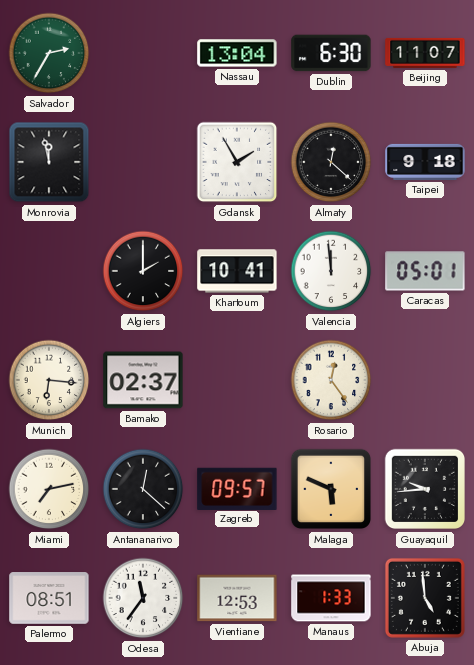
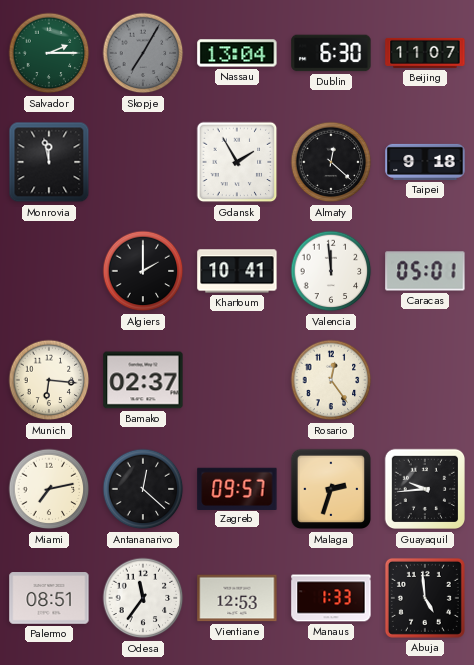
Salvador: 2:35 -> 2:15 (49, 53)
Skopje: none -> 7:05 (143, 53)
Malaga: 5:49 -> 2:33 (331, 489)
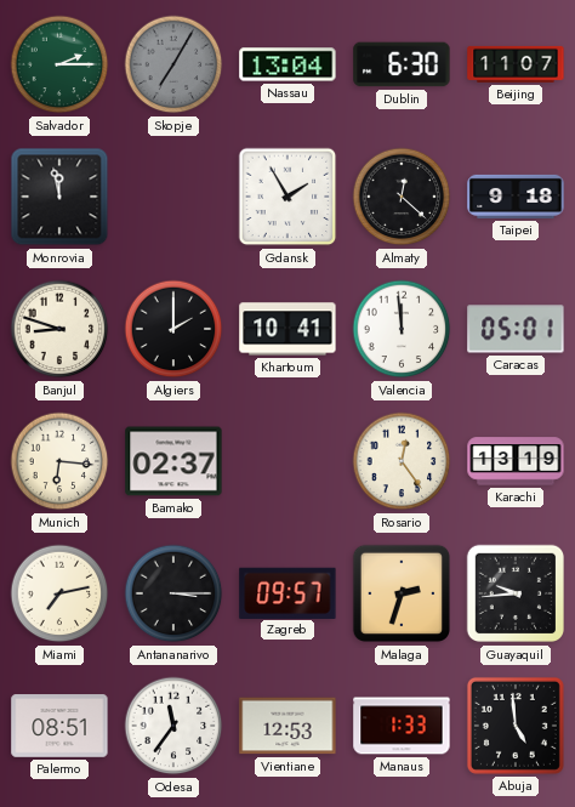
Banjul: none -> 8:48 (59, 329)
Karachi: none -> 13:19 (516, 461)
Antananarivo: 12:22 -> 3:15 (173, 593)
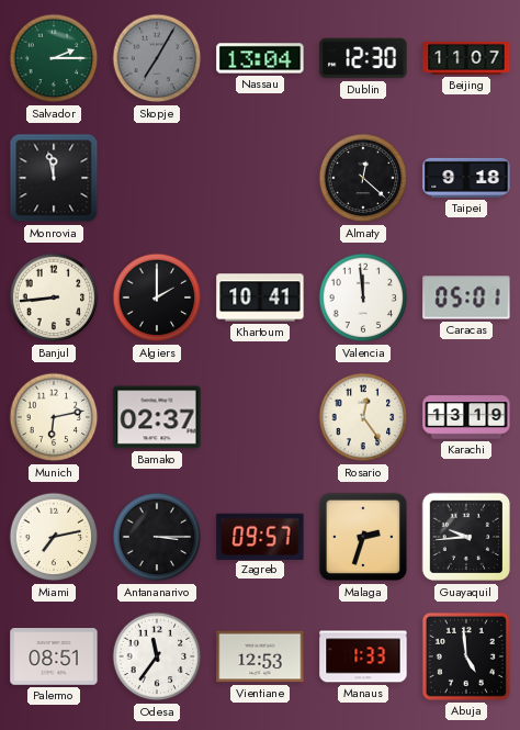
Dublin: 6:30 -> 12:30 (363, 58)
Gdansk: 1:55 -> none (287, 197)
Banjul: 8:48 -> 8:44 (54, 297)
Munich: 6:16 -> 6:13 (54, 417)
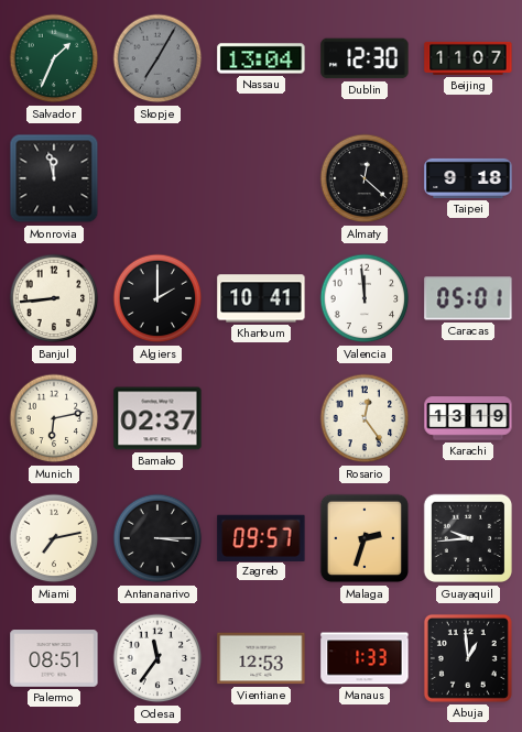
Salvador: 2:15 -> 1:34 (54, 58)
Abuja: 4:59 -> 12:59 (468, 658)
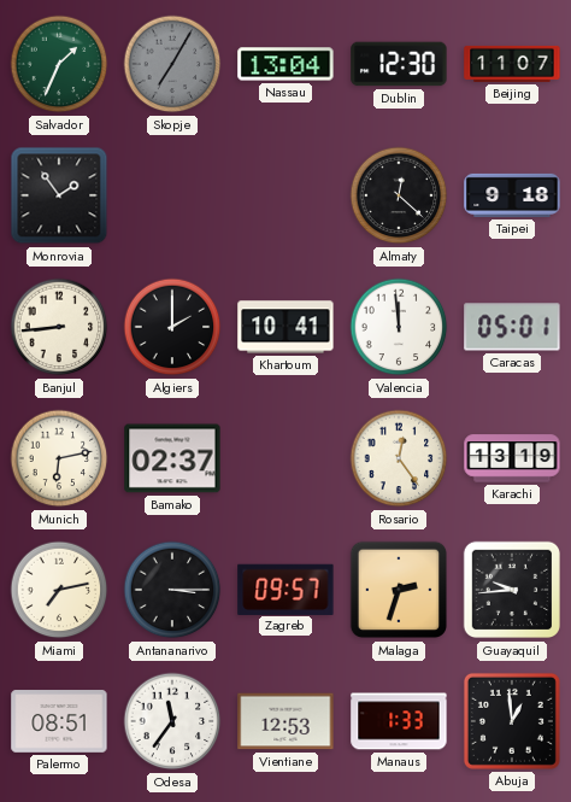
Monrovia: 11:58 -> 1:54 (59, 195)
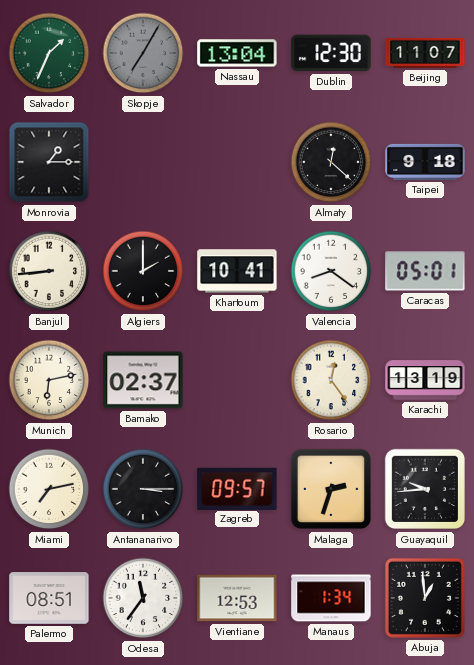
Monrovia: 1:54 -> 1:15 (49, 162)
Valencia: 11:59 -> 8:21 (331, 271)
Manaus: 1:33 -> 1:34 (331, 598)
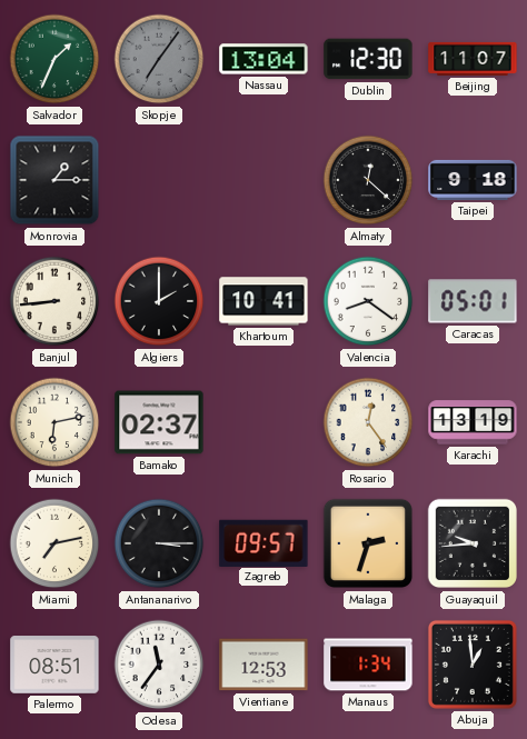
Skopje: 7:05 -> 7:06 (159, 59)
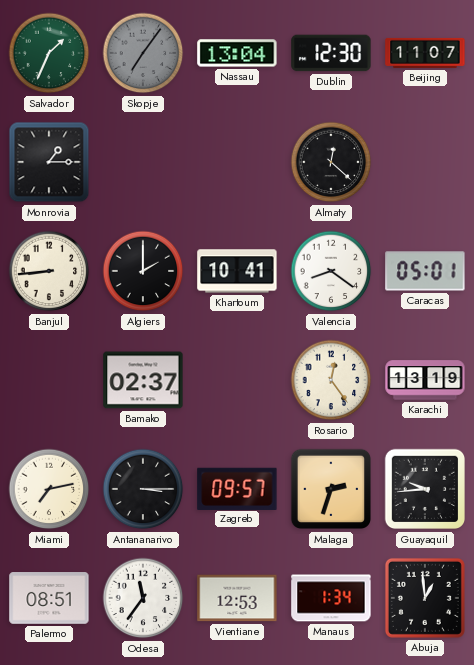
Taipei: 9:18 -> none (473, 180)
Munich: 6:13 -> none (54, 422)
